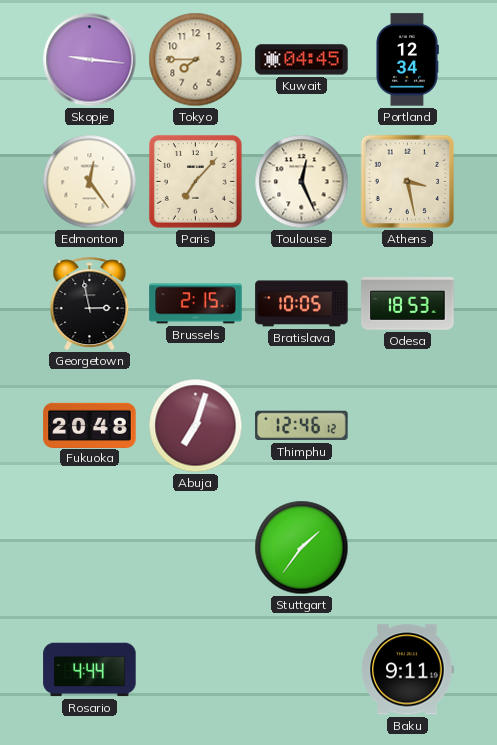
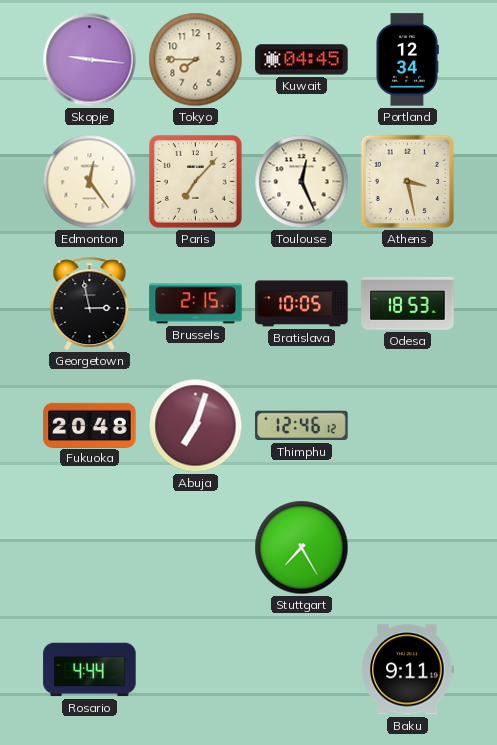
Stuttgart: 1:36 -> 7:25 (302, 548)
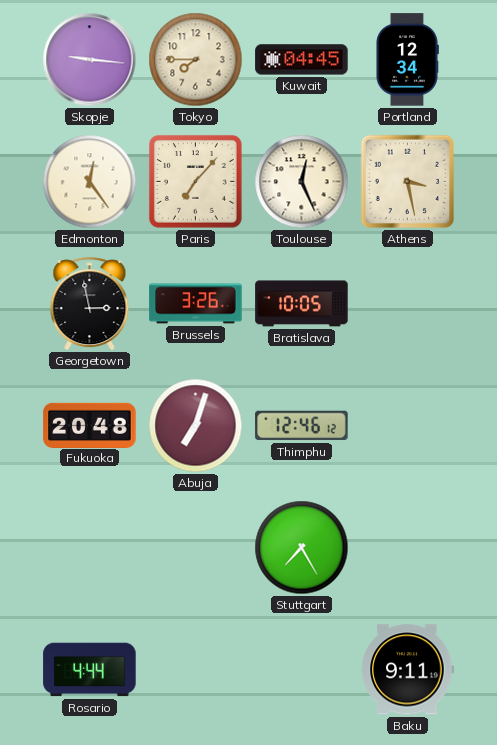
Brussels: 2:15 -> 3:26 (196, 304)
Odesa: 18:53 -> none (408, 303)
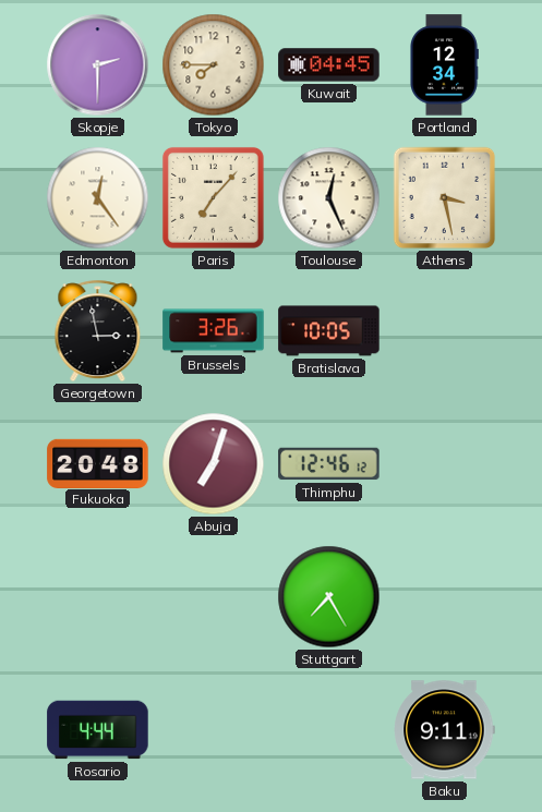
Skopje: 9:16 -> 2:30 (98, 65)
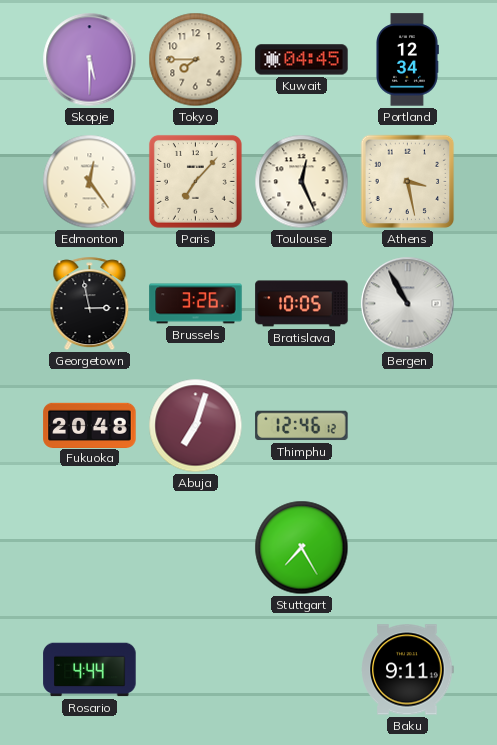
Skopje: 2:30 -> 5:30 (90, 60)
Bergen: none -> 10:55 (408, 304)
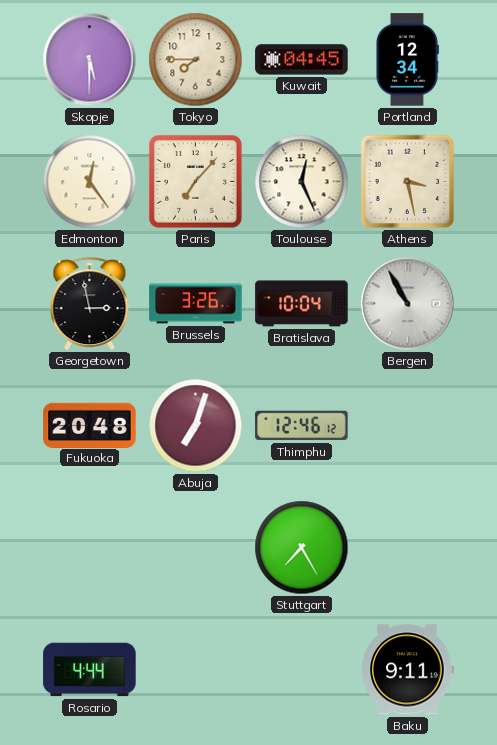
Bratislava: 10:05 -> 10:04 (302, 304)
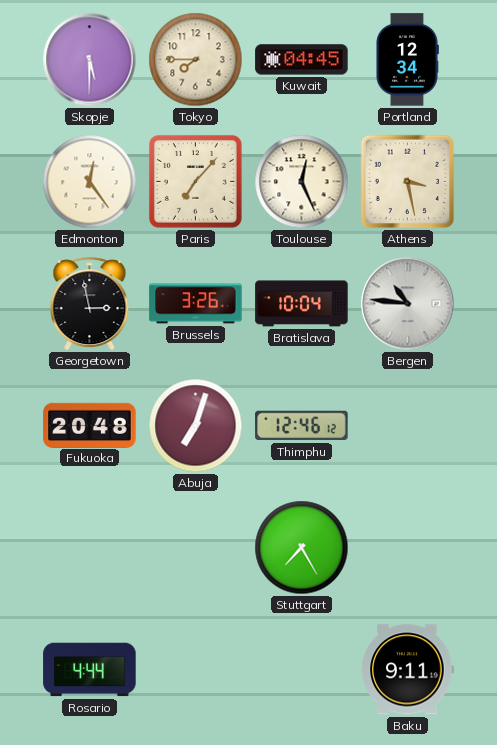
Bergen: 10:55 -> 10:46 (408, 304)
